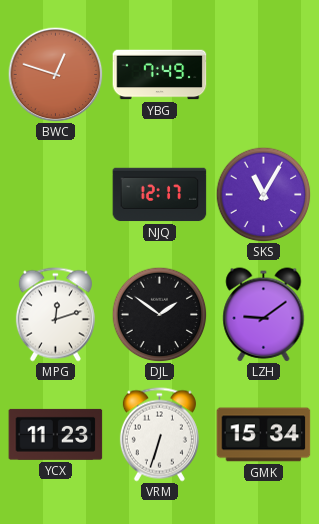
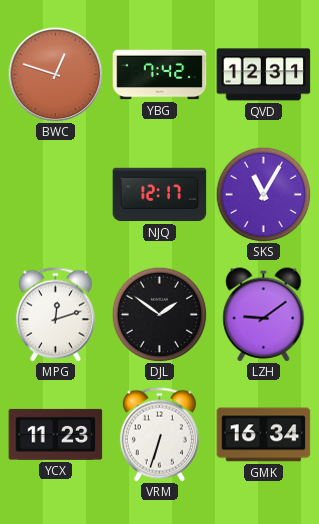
YBG: 7:49 -> 7:42 (160, 75)
QVD: none -> 12:31 (264, 75)
GMK: 15:34 -> 16:34 (264, 435)
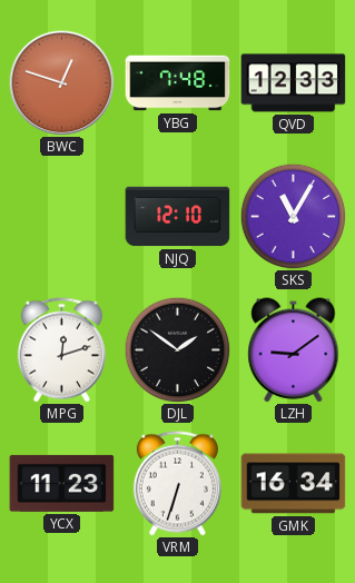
YBG: 7:42 -> 7:48 (178, 83)
QVD: 12:31 -> 12:33 (294, 83)
NJQ: 12:17 -> 12:10 (178, 217)
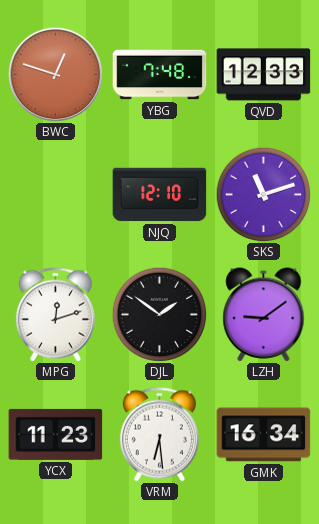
SKS: 11:05 -> 11:12 (263, 194)
VRM: 6:33 -> 6:29 (159, 435)
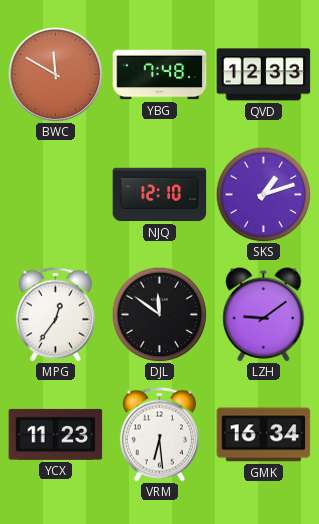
BWC: 12:48 -> 11:50 (55, 74)
SKS: 11:12 -> 1:12 (263, 194)
MPG: 12:12 -> 12:36 (55, 315)
DJL: 1:51 -> 11:51 (159, 314)
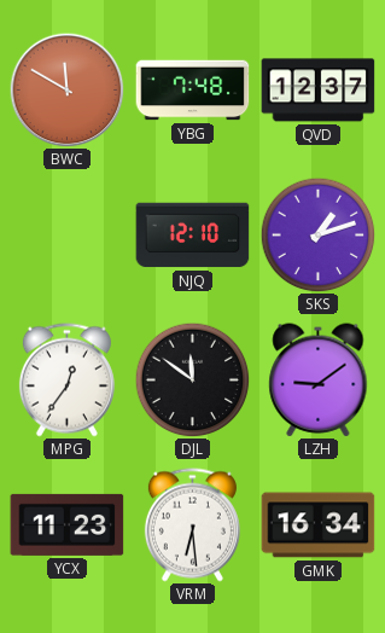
QVD: 12:33 -> 12:37 (319, 91)
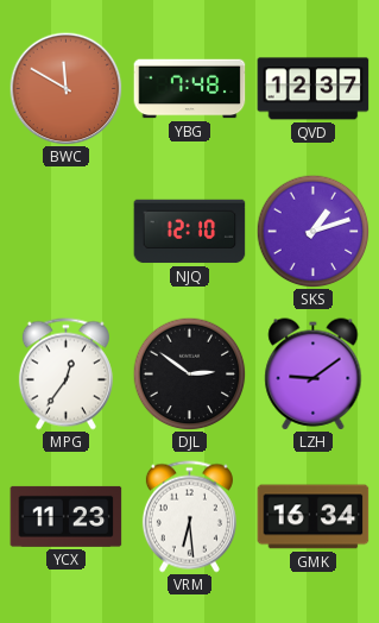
DJL: 11:51 -> 2:51 (189, 373)
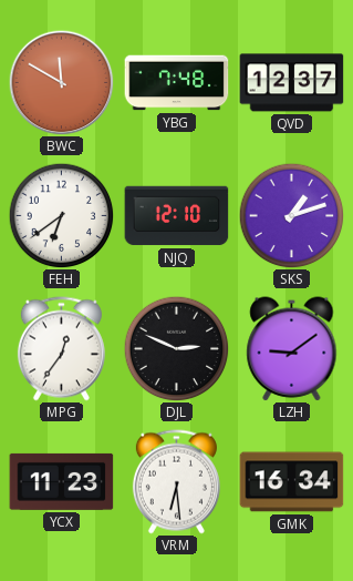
FEH: none -> 6:39 (61, 215)
DJL: 2:51 -> 2:49 (176, 348)
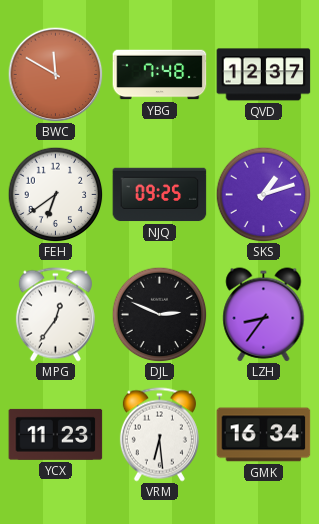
NJQ: 12:10 -> 09:25 (160, 195)
LZH: 9:09 -> 8:36 (264, 315)
